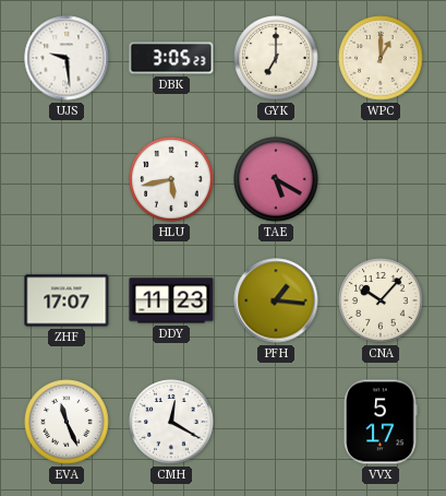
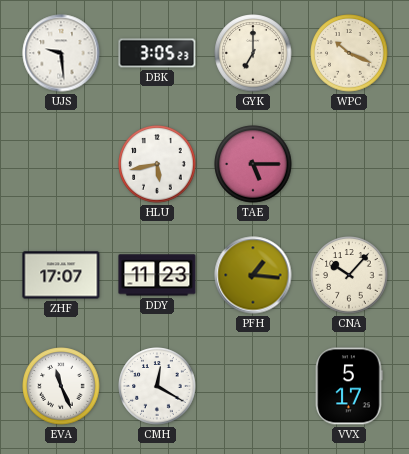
WPC: 1:00 -> 10:19 (349, 53)
TAE: 5:20 -> 5:15 (253, 164)
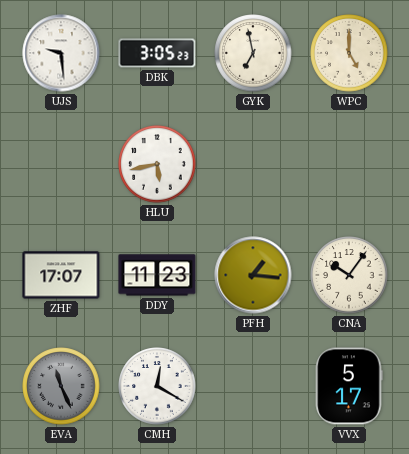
GYK: 7:00 -> 6:58 (253, 53)
WPC: 10:19 -> 5:00 (349, 53)
TAE: 5:15 -> none (253, 164)
CNA: 10:07 -> 10:06 (349, 275)
EVA dial: white -> grey (61, 386)
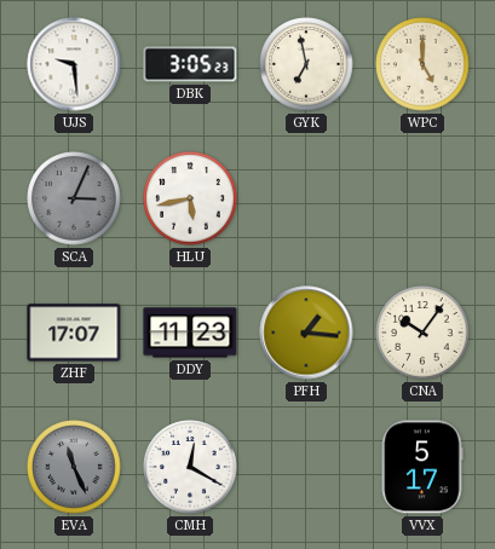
SCA: none -> 3:04 (74, 198)
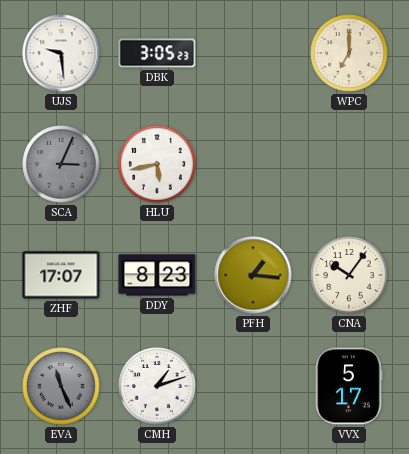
GYK: 6:58 -> none (306, 64)
WPC: 5:00 -> 7:00 (349, 53)
DDY: 11:23 -> 8:23 (157, 275)
CMH: 12:20 -> 1:12 (157, 386)
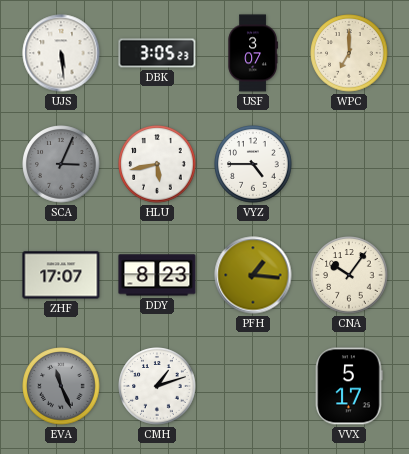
UJS: 9:29 -> 5:29 (61, 53)
USF: none -> 3:07 (253, 53)
VYZ: none -> 4:45 (253, 164)
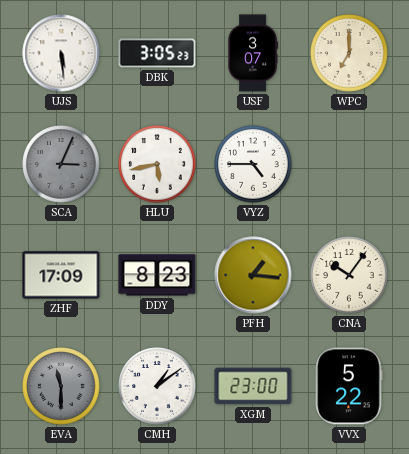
ZHF: 17:07 -> 17:09 (61, 275)
EVA: 11:26 -> 11:30 (61, 386)
CMH: 1:12 -> 1:09 (157, 386)
XGM: none -> 23:00 (253, 386)
VVX: 5:17 -> 5:22 (349, 386)
